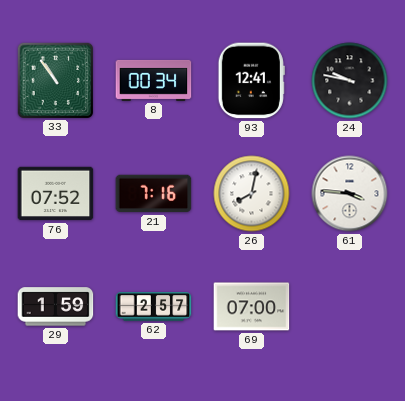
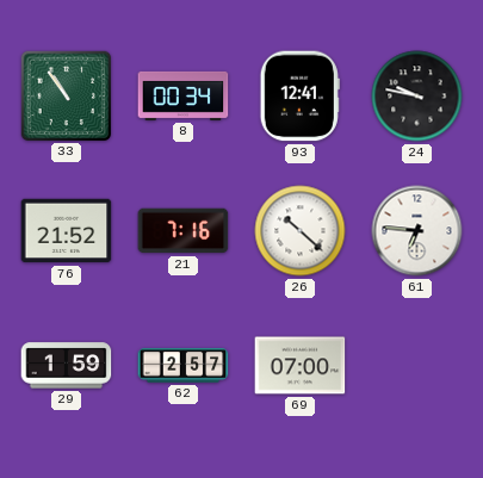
76: 07:52 -> 21:52 (67, 231)
26: 8:02 -> 10:22 (301, 231)
61: 3:46 -> 6:46 (417, 231)
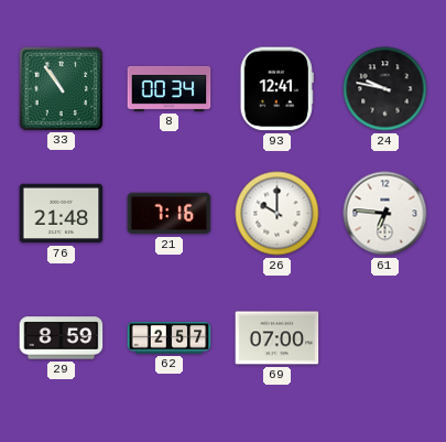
76: 21:52 -> 21:48 (62, 214)
26: 10:22 -> 10:00 (278, 214)
29: 1:59 -> 8:59 (62, 338)
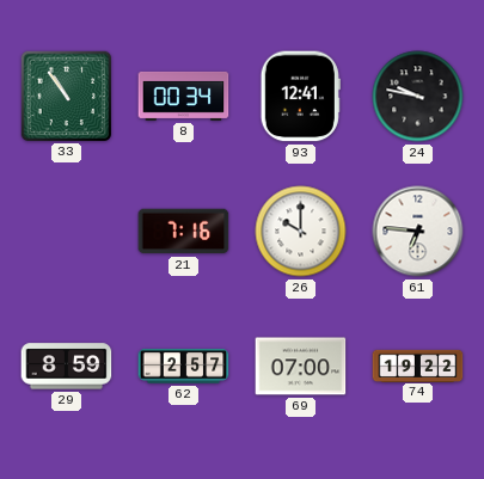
76: 21:48 -> none (62, 214)
74: none -> 19:22 (418, 366)
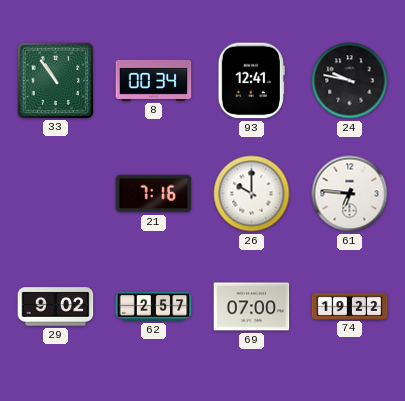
29: 8:59 -> 9:02 (56, 307)
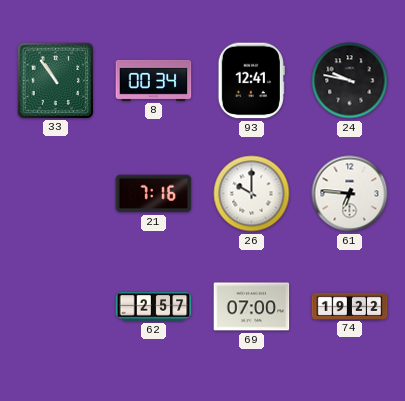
29: 9:02 -> none (56, 307)
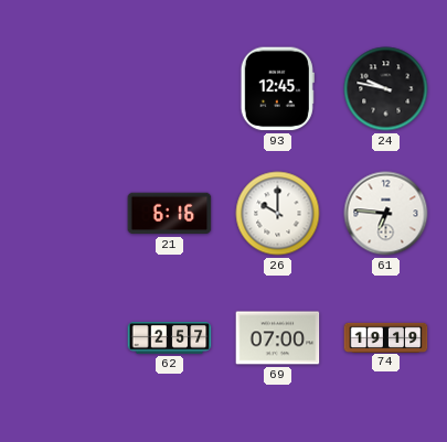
33: 10:54 -> none (55, 80)
8: 00:34 -> none (154, 80)
93: 12:41 -> 12:45 (277, 89)
21: 7:16 -> 6:16 (170, 214)
74: 19:22 -> 19:19 (386, 337)
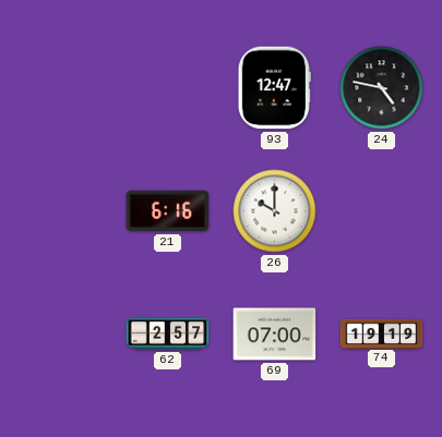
93: 12:45 -> 12:47 (274, 88)
24: 9:47 -> 4:47 (382, 88)
61: 6:46 -> none (386, 214)
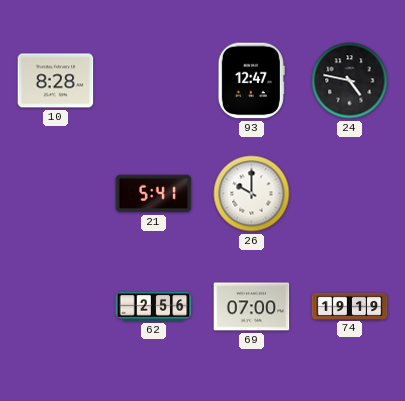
10: none -> 8:28 (56, 81)
21: 6:16 -> 5:41 (154, 194)
62: 2:57 -> 2:56 (154, 307)
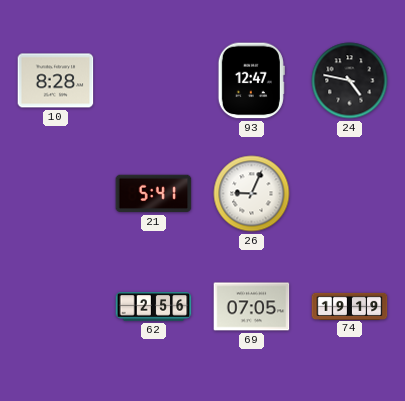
26: 10:00 -> 9:04 (252, 194)
69: 07:00 -> 07:05 (252, 307)
